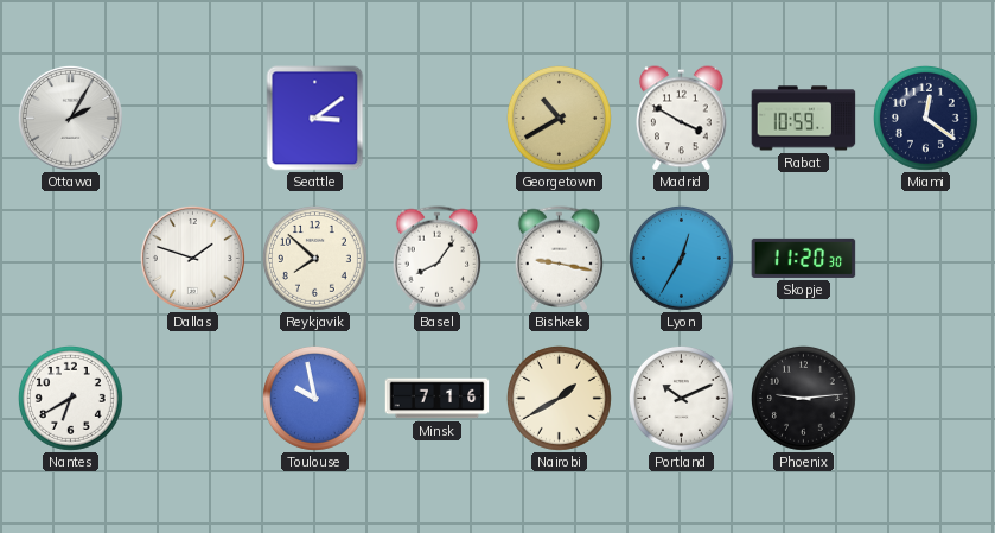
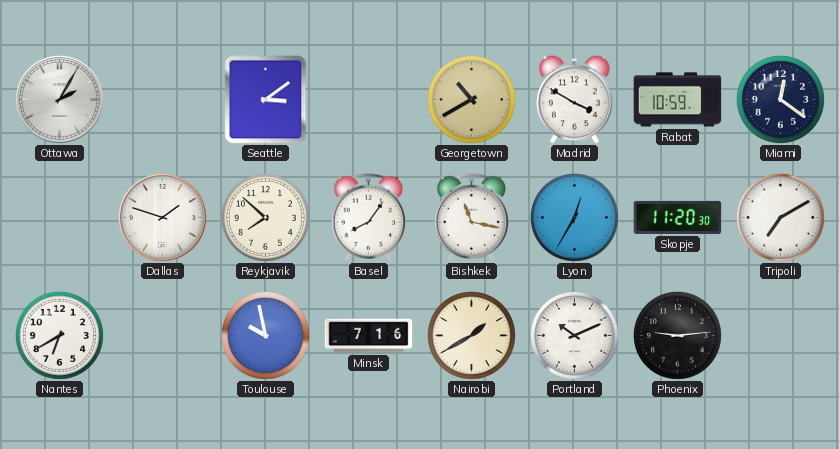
Bishkek: 9:17 -> 11:17 (472, 218)
Tripoli: none -> 7:10 (780, 217)
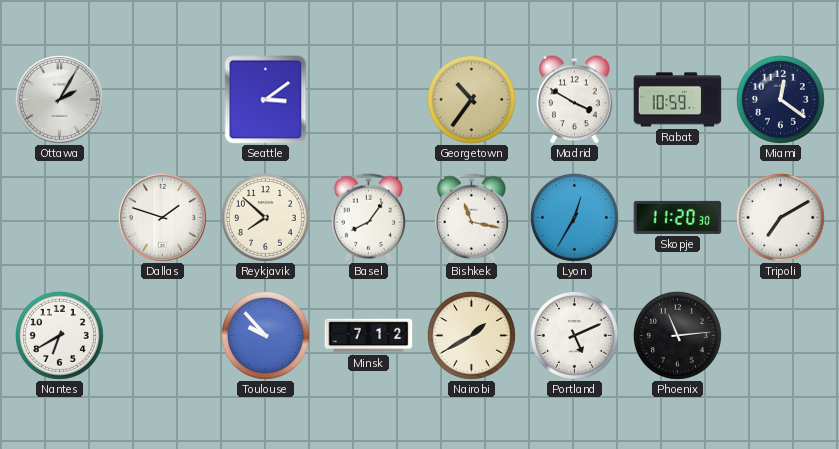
Georgetown: 10:40 -> 10:36 (471, 99)
Toulouse: 9:58 -> 9:53 (265, 335)
Minsk: 7:16 -> 7:12 (369, 336)
Portland: 10:11 -> 5:11 (574, 335)
Phoenix: 9:14 -> 11:14 (677, 335)
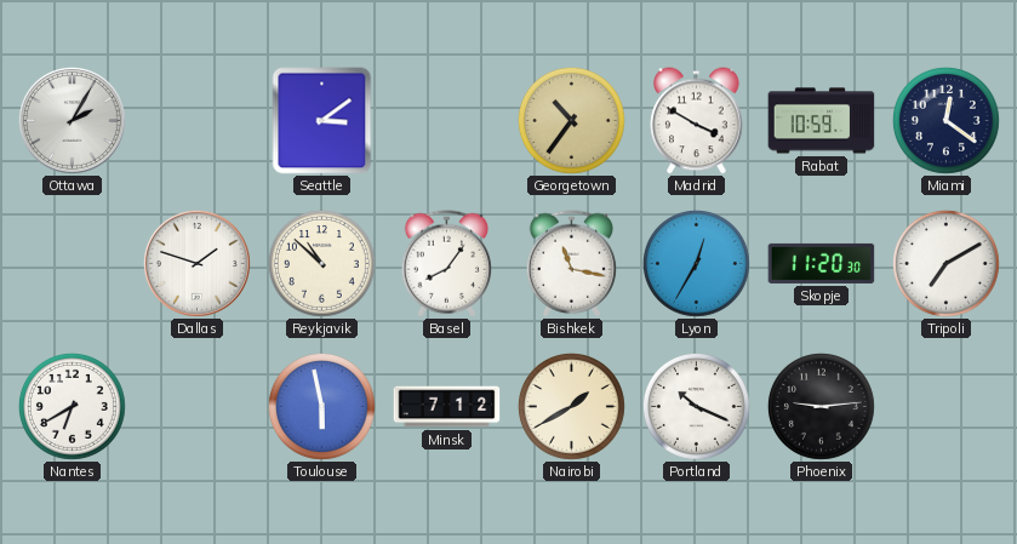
Reykjavik: 7:52 -> 10:52 (321, 263)
Toulouse: 9:53 -> 5:58 (321, 406)
Portland: 5:11 -> 10:19 (696, 406)
Phoenix: 11:14 -> 9:14 (821, 406)
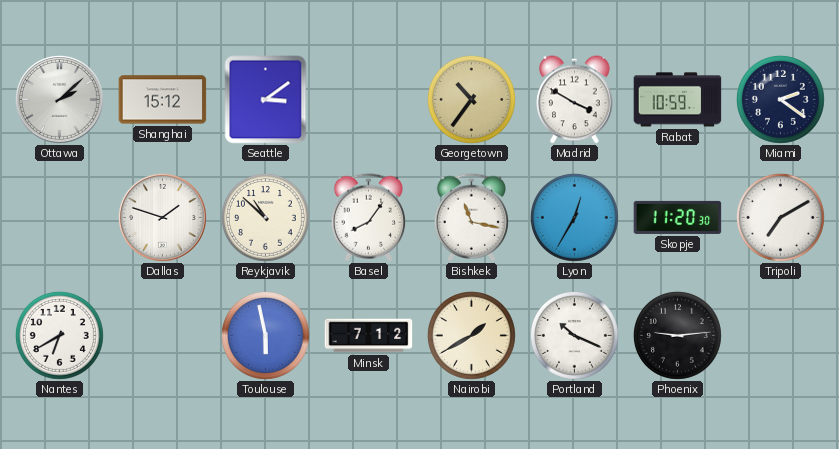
Ottawa: 2:05 -> 2:08 (59, 99)
Shanghai: none -> 15:12 (163, 100)
Miami: 12:21 -> 2:21 (780, 99)
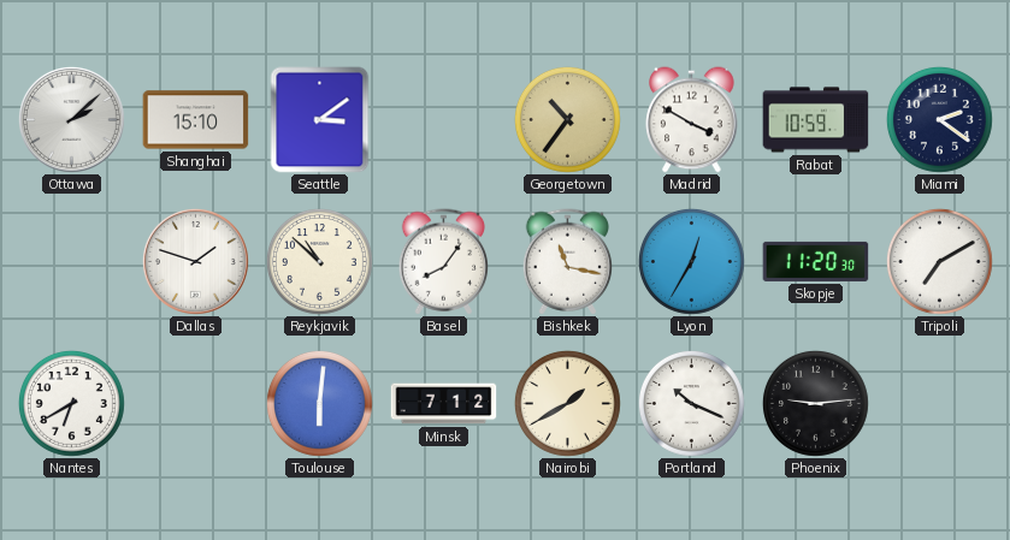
Shanghai: 15:12 -> 15:10 (196, 120)
Toulouse: 5:58 -> 6:01 (319, 403)
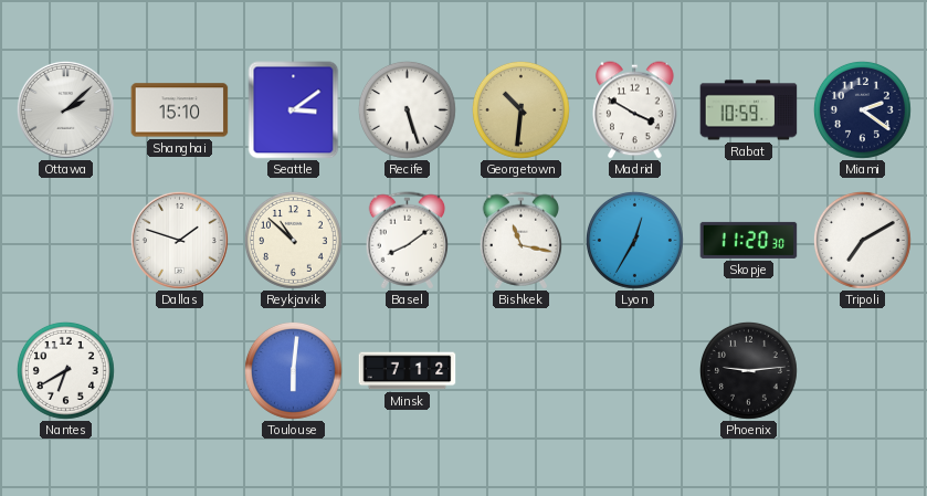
Recife: none -> 5:27 (407, 109)
Georgetown: 10:36 -> 10:31 (520, 109)
Basel: 8:06 -> 8:09 (408, 241)
Nairobi: 1:40 -> none (567, 403)
Portland: 10:19 -> none (691, 403)
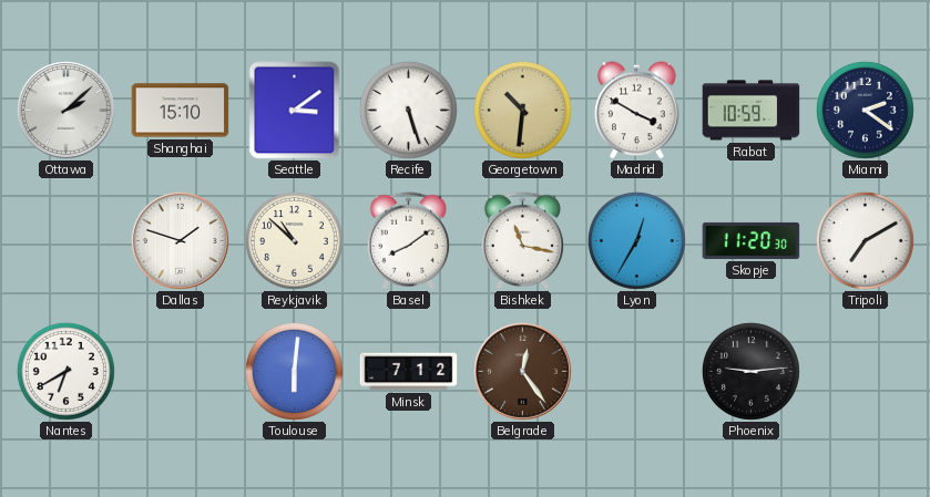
Belgrade: none -> 12:24 (522, 371)
